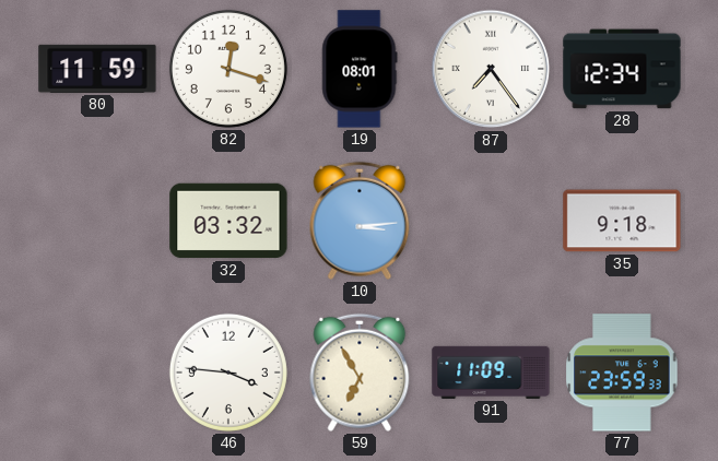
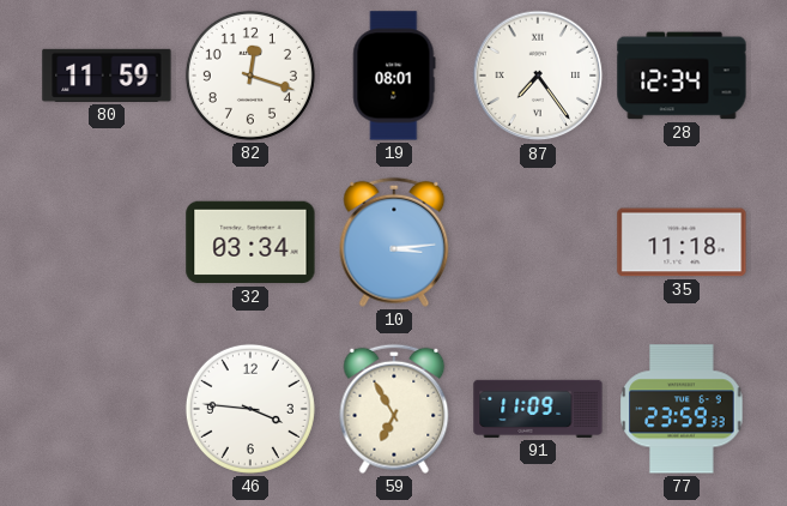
32: 03:32 -> 03:34 (250, 242)
35: 9:18 -> 11:18 (682, 242)
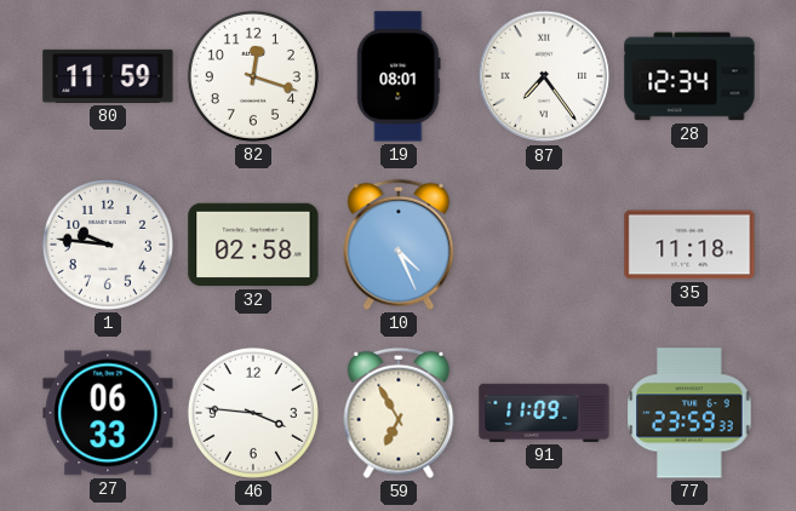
1: none -> 9:46 (108, 245)
32: 03:34 -> 02:58 (253, 245)
10: 3:14 -> 4:26 (399, 245)
27: none -> 06:33 (108, 413)
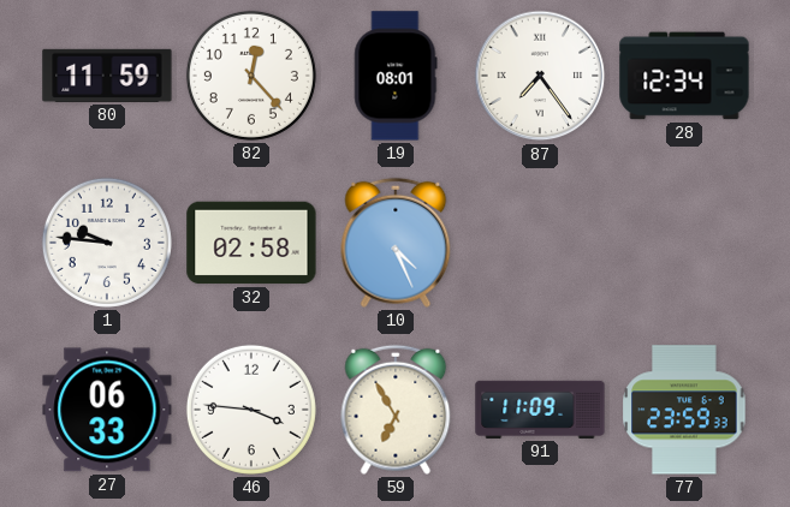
82: 12:18 -> 12:23 (251, 76)
35: 11:18 -> none (689, 245)
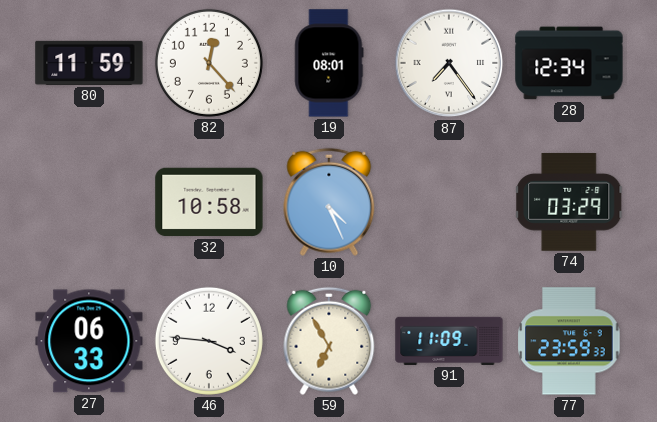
1: 9:46 -> none (107, 243)
32: 02:58 -> 10:58 (209, 202)
74: none -> 03:29 (570, 202)
